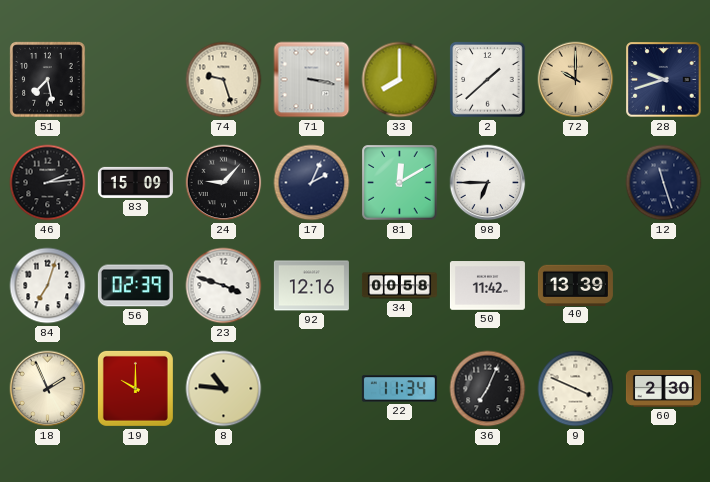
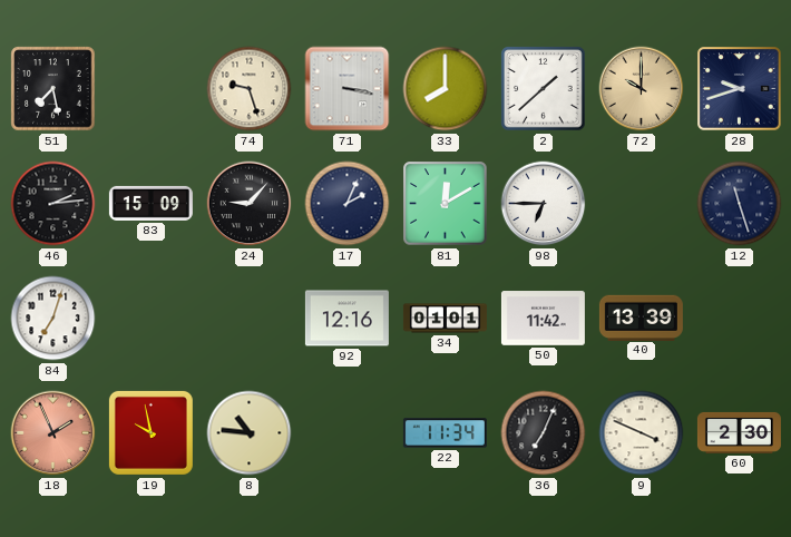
56: 02:39 -> none (135, 286)
23: 3:48 -> none (224, 286)
34: 00:58 -> 01:01 (445, 319)
18 dial: cream -> salmon (53, 433)
19: 10:00 -> 9:58 (150, 432)
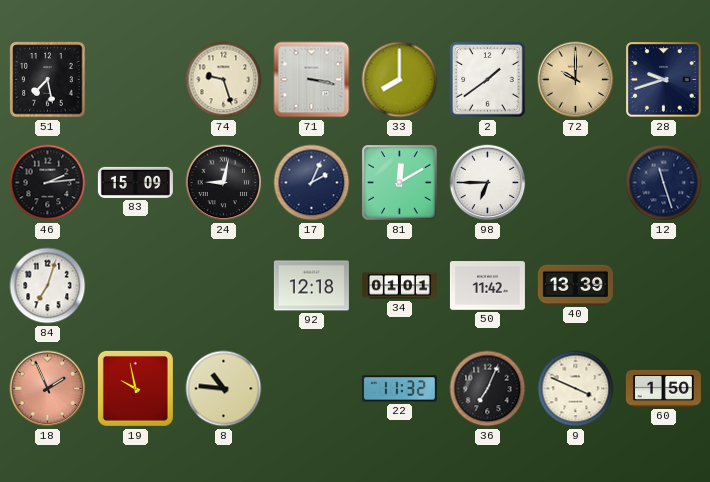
2: 1:38 -> 1:39 (488, 80)
24: 9:07 -> 9:02 (224, 183)
92: 12:16 -> 12:18 (311, 286)
22: 11:34 -> 11:32 (399, 389)
60: 2:30 -> 1:50 (663, 388)
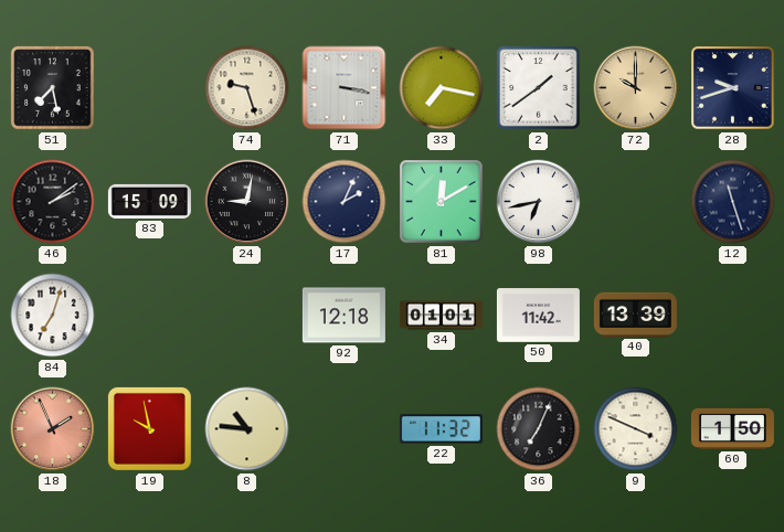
33: 8:00 -> 7:17 (442, 88)
46: 2:14 -> 2:09 (53, 202)
98: 6:45 -> 6:43 (539, 202)
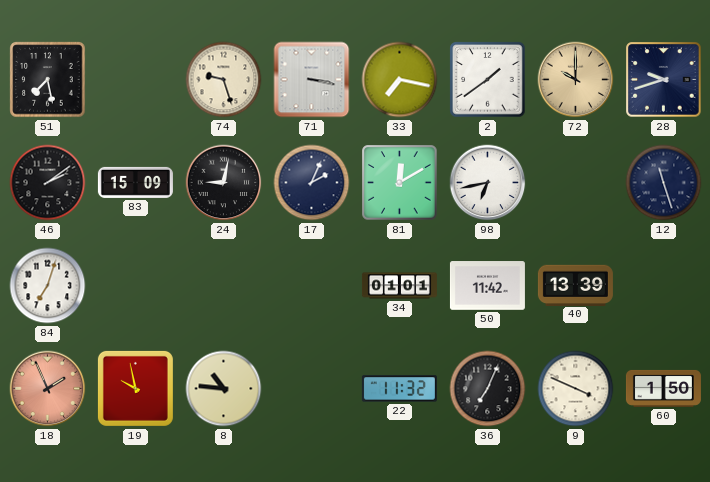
92: 12:18 -> none (343, 316)
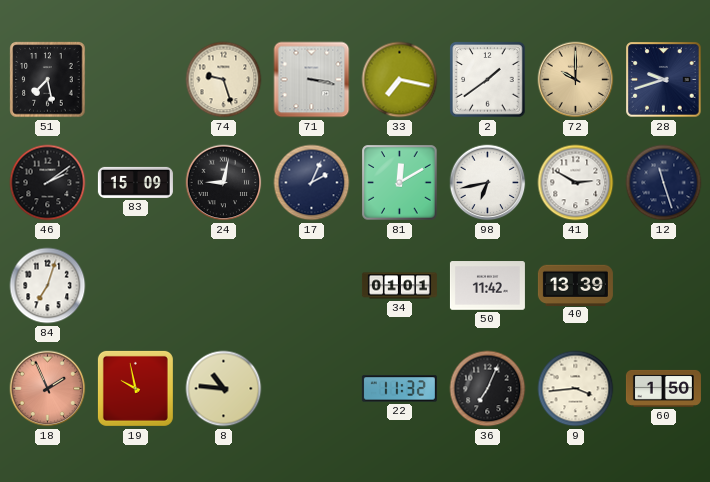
41: none -> 2:50 (576, 183)
9: 3:49 -> 3:44 (576, 389)
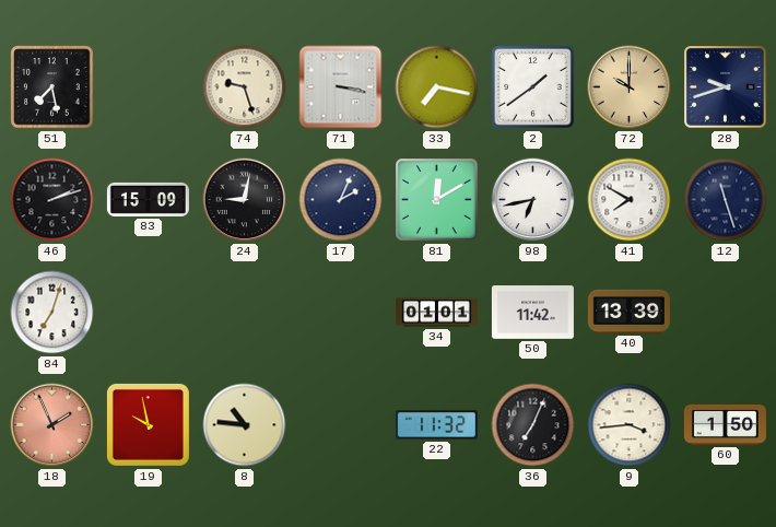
46: 2:09 -> 2:12 (52, 200)
41: 2:50 -> 7:50 (630, 200)
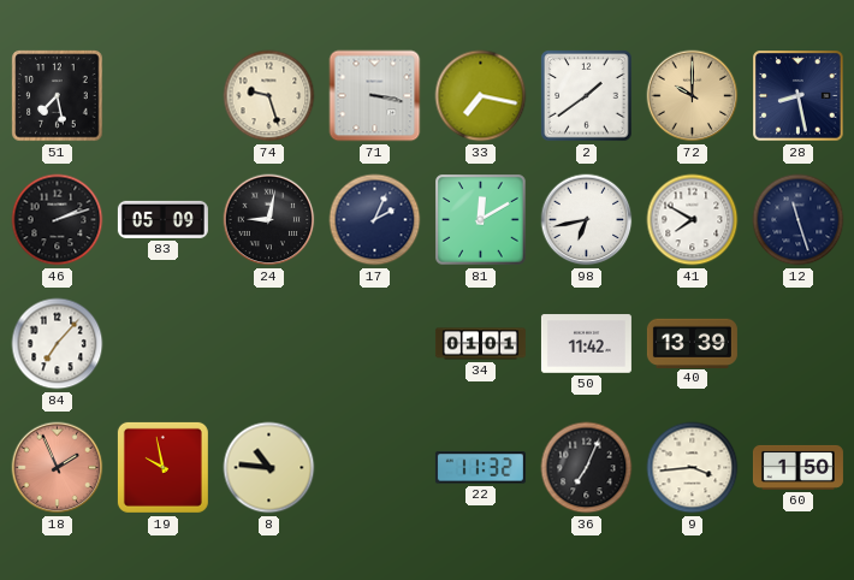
28: 9:42 -> 8:28 (799, 96)
83: 15:09 -> 05:09 (162, 219)
84: 7:03 -> 7:07 (58, 344)
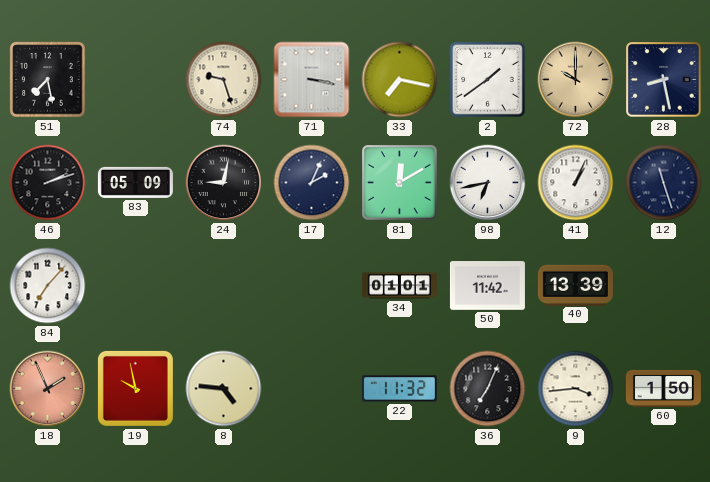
41: 7:50 -> 1:04 (576, 183)
8: 10:46 -> 4:46 (224, 389)
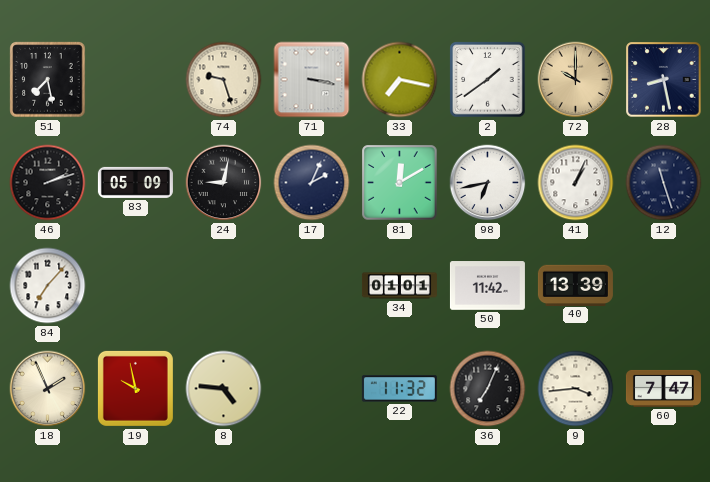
18 dial: salmon -> cream (48, 389)
60: 1:50 -> 7:47 (663, 388)
